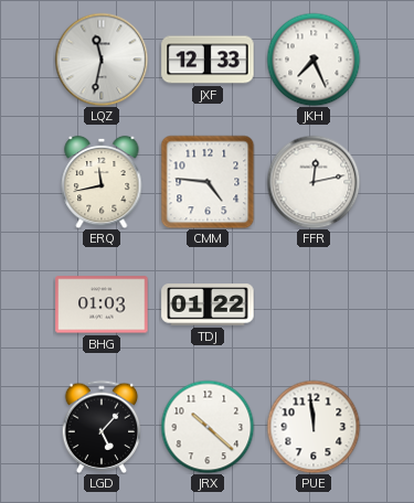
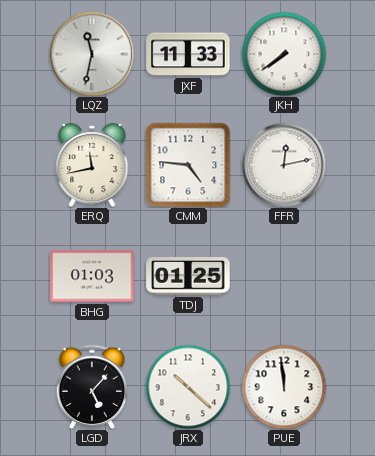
JXF: 12:33 -> 11:33 (188, 54)
JKH: 7:26 -> 7:39 (284, 54)
TDJ: 01:22 -> 01:25 (188, 276)
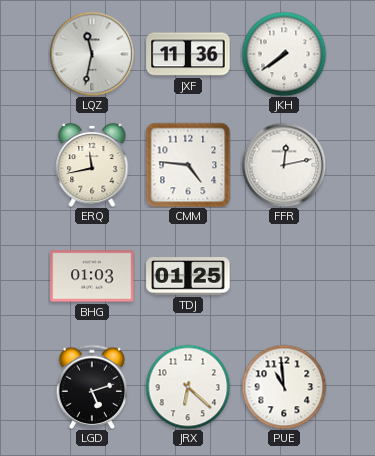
JXF: 11:33 -> 11:36 (188, 54)
LGD: 5:07 -> 5:12 (92, 386)
JRX: 10:22 -> 6:22 (188, 387)
PUE: 11:59 -> 10:59 (284, 387)
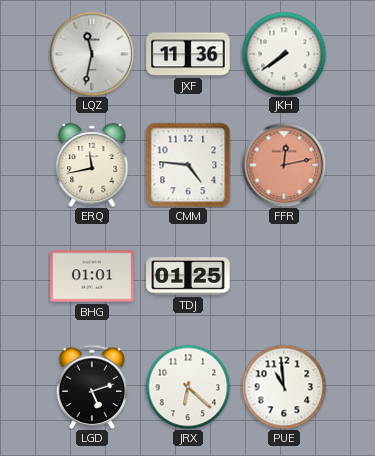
FFR dial: white -> salmon (284, 165)
BHG: 01:03 -> 01:01 (92, 276)
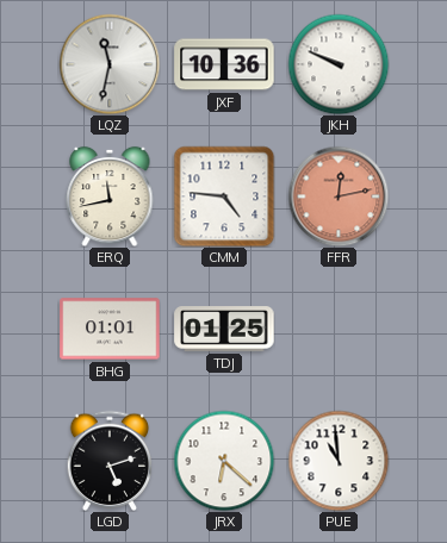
JXF: 11:36 -> 10:36 (224, 64)
JKH: 7:39 -> 9:49 (339, 64)
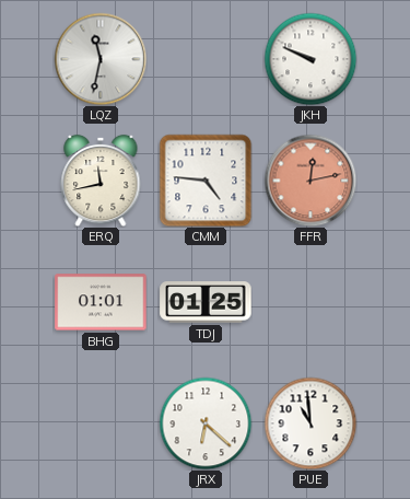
JXF: 10:36 -> none (224, 64)
LGD: 5:12 -> none (110, 460)
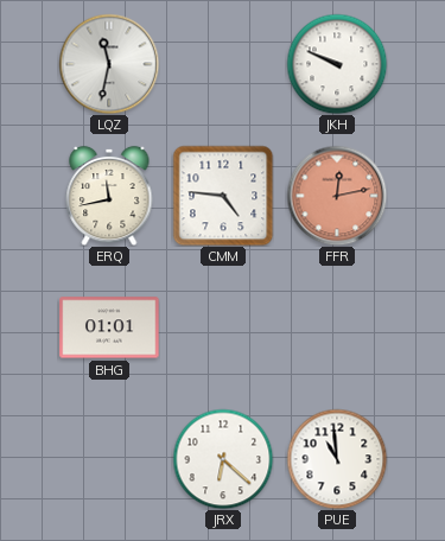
TDJ: 01:25 -> none (206, 302)
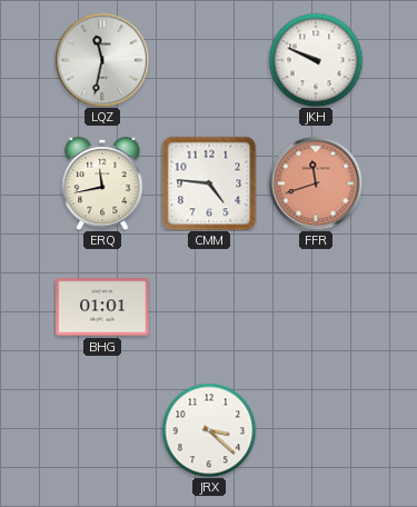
FFR: 12:13 -> 11:42 (316, 183)
JRX: 6:22 -> 3:22 (209, 430)
PUE: 10:59 -> none (337, 459)
